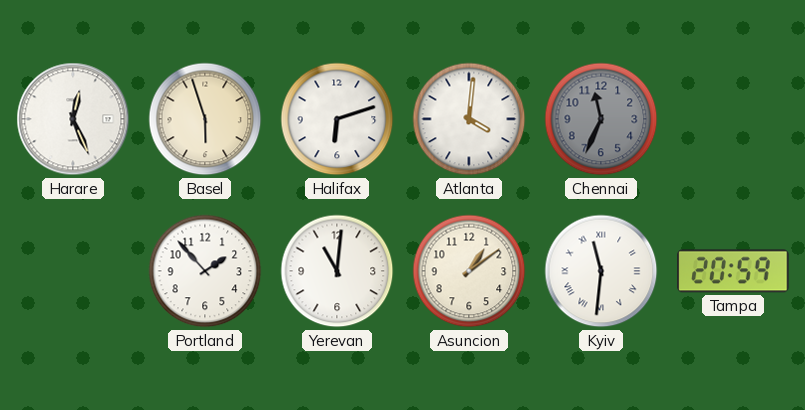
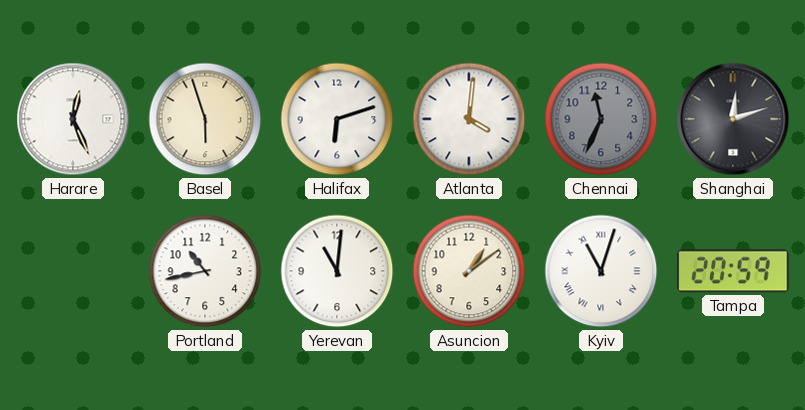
Shanghai: none -> 12:12 (733, 119)
Portland: 1:53 -> 10:43 (205, 271)
Kyiv: 11:31 -> 11:03 (601, 271)
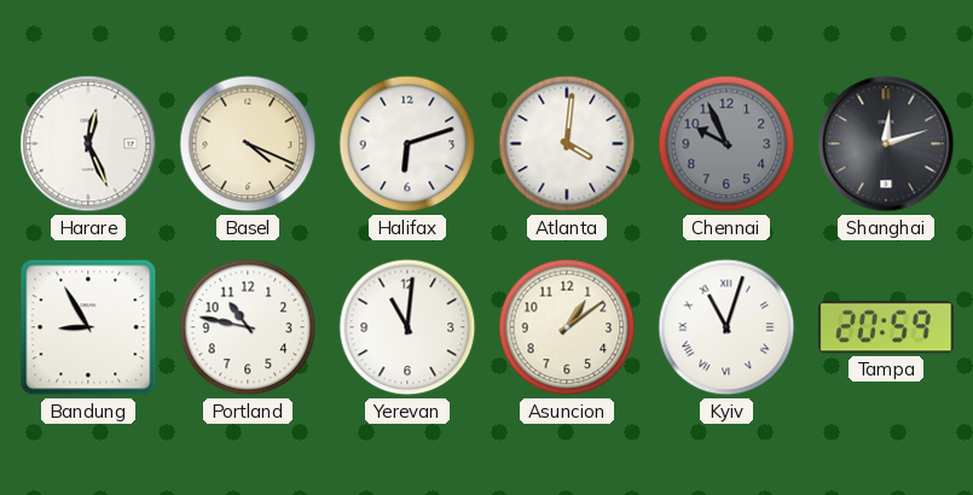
Basel: 5:57 -> 4:19 (248, 144)
Chennai: 11:34 -> 9:56 (726, 144)
Bandung: none -> 8:55 (88, 327)
Portland: 10:43 -> 10:47 (248, 327)
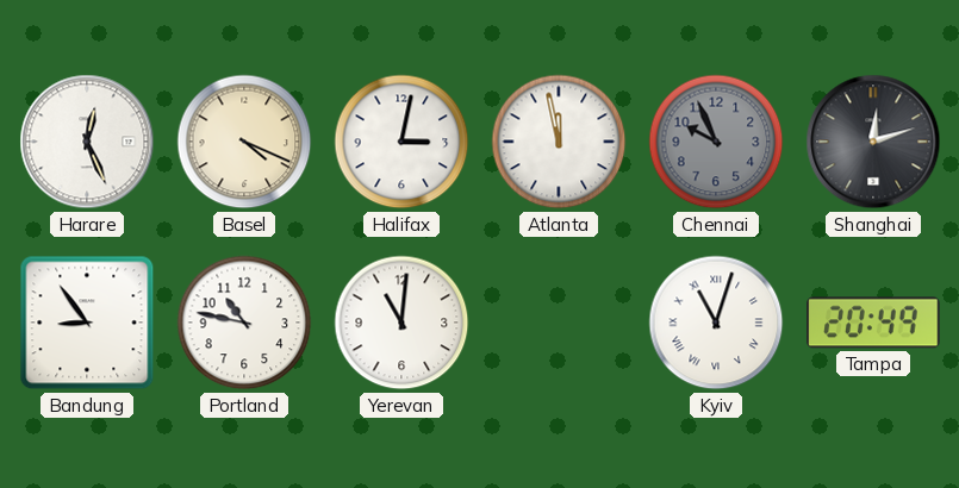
Halifax: 6:12 -> 3:02 (401, 142)
Atlanta: 4:01 -> 11:58 (559, 142)
Bandung: 8:55 -> 8:54 (87, 323)
Asuncion: 1:09 -> none (567, 327)
Tampa: 20:59 -> 20:49 (873, 323)
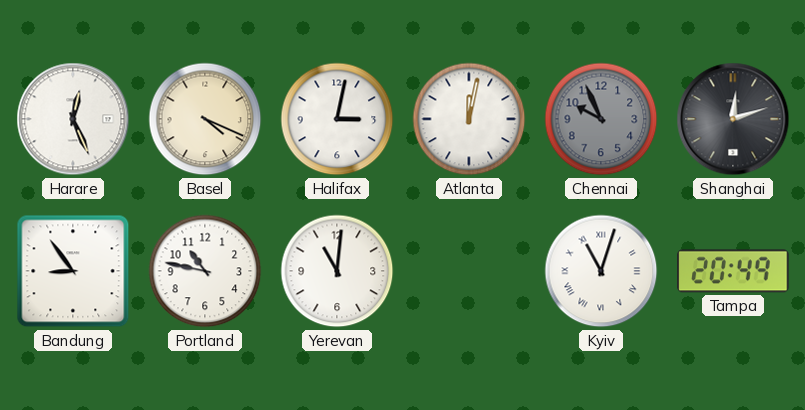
Atlanta: 11:58 -> 12:02 (469, 119)
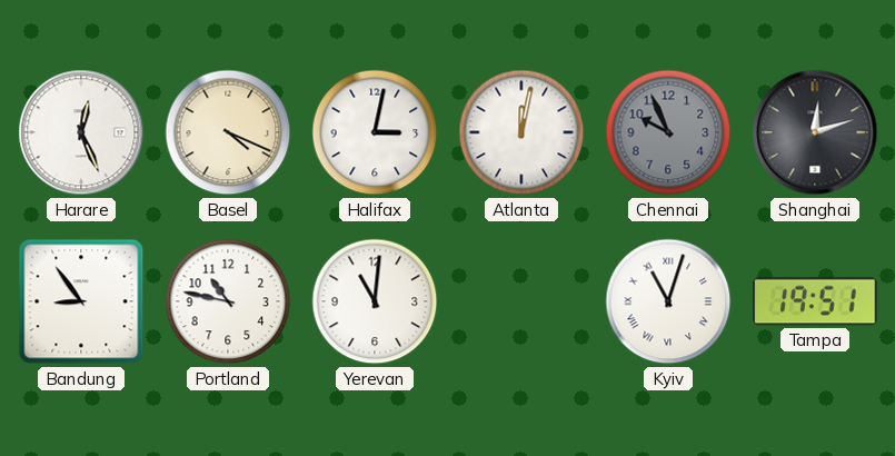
Tampa: 20:49 -> 19:51 (815, 301)
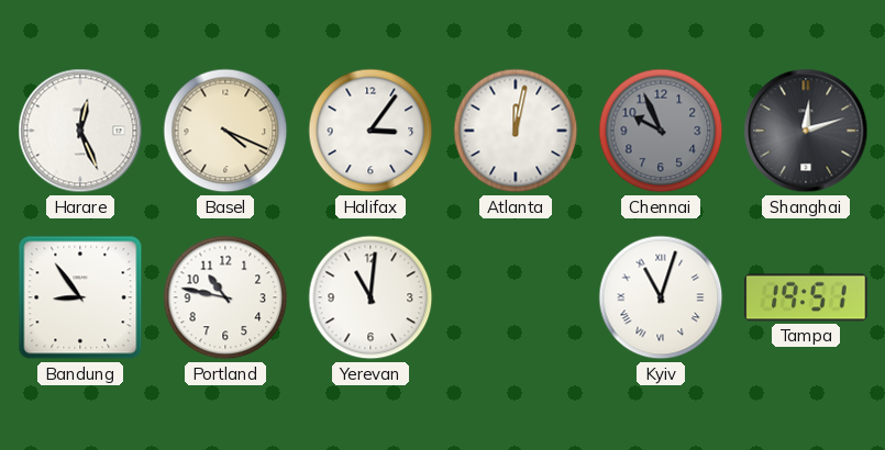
Halifax: 3:02 -> 3:06 (370, 131)
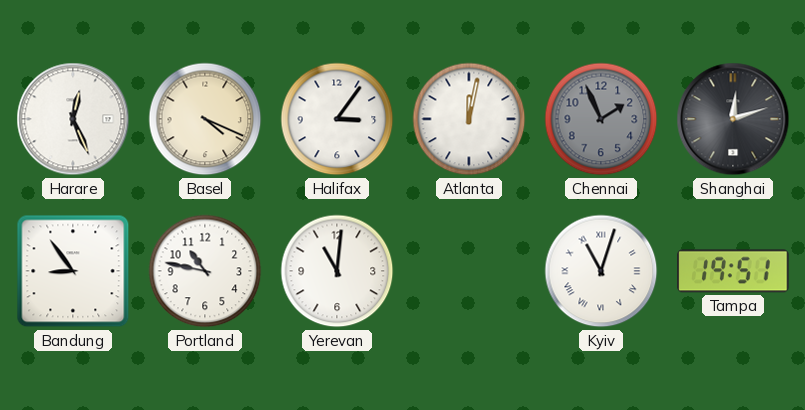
Chennai: 9:56 -> 1:56 (601, 119)
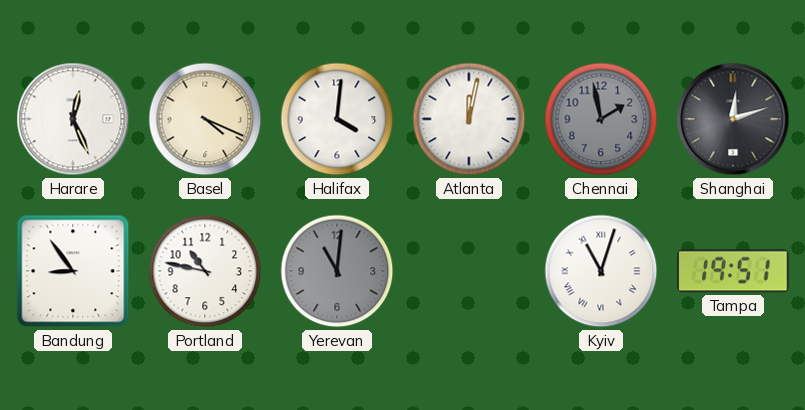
Halifax: 3:06 -> 4:01 (337, 119)
Chennai: 1:56 -> 1:58 (601, 119)
Yerevan dial: white -> grey (337, 271)
